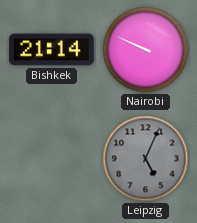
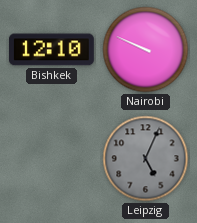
Bishkek: 21:14 -> 12:10 (51, 50)
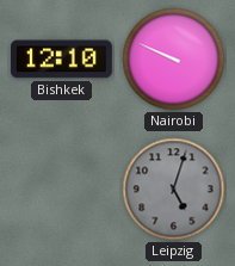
Leipzig: 5:04 -> 5:03 (174, 190)
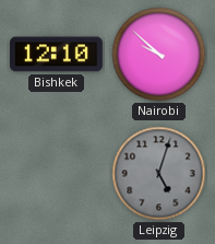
Nairobi: 9:49 -> 9:52 (159, 55)
